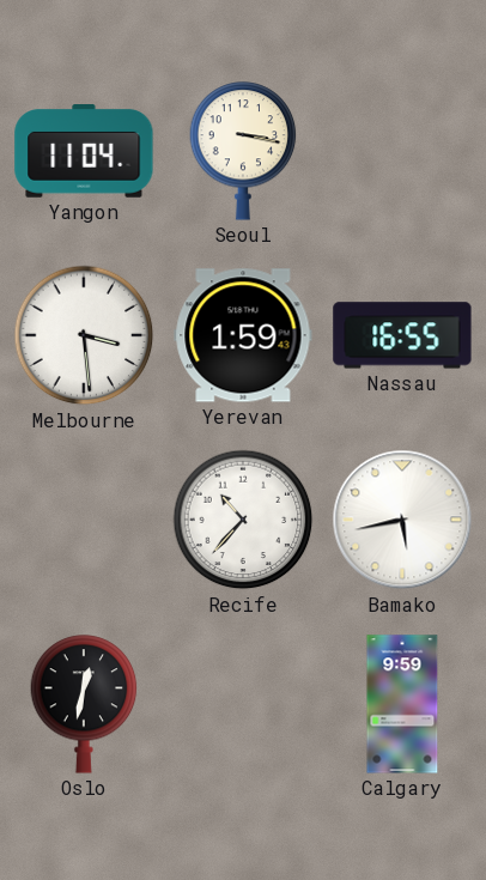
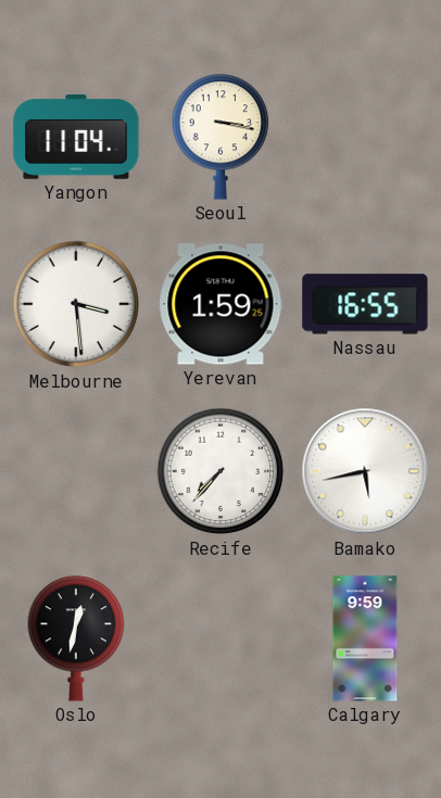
Yerevan: 1:59:43 -> 1:59:25 (220, 304)
Recife: 10:37 -> 7:37 (220, 471)
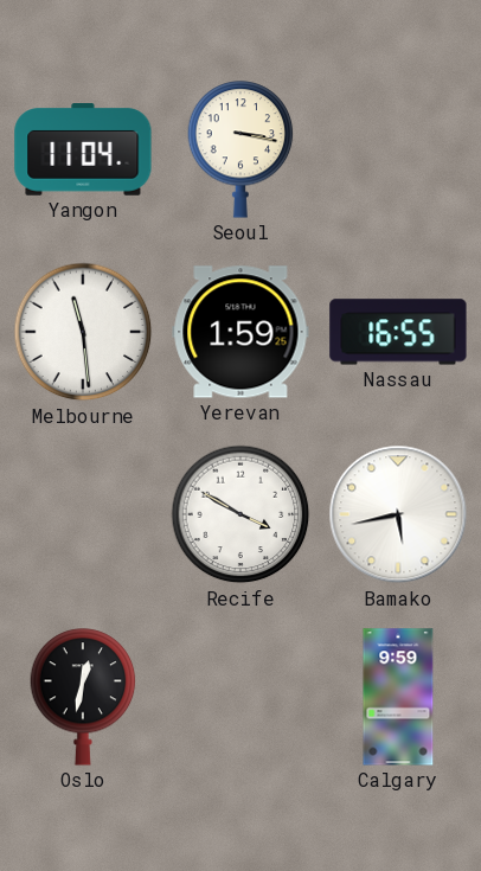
Melbourne: 3:29 -> 11:29 (83, 332)
Recife: 7:37 -> 3:50 (240, 514)
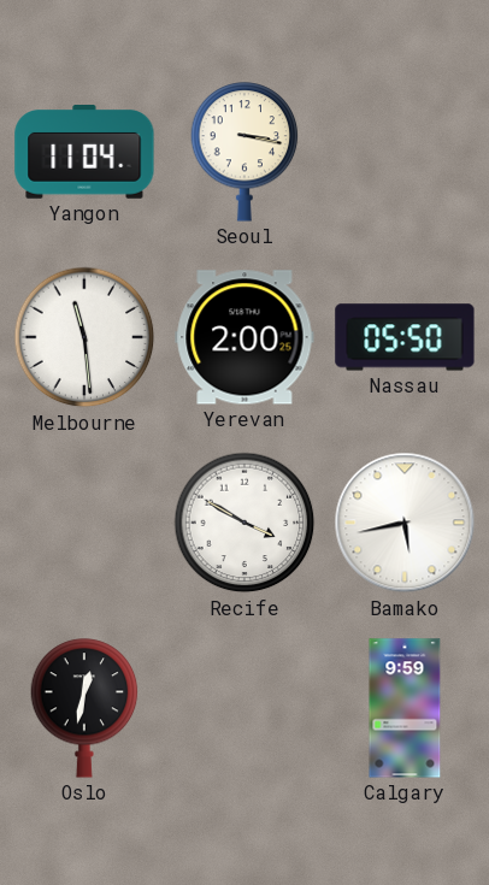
Yerevan: 1:59 -> 2:00 (244, 337)
Nassau: 16:55 -> 05:50 (405, 337)
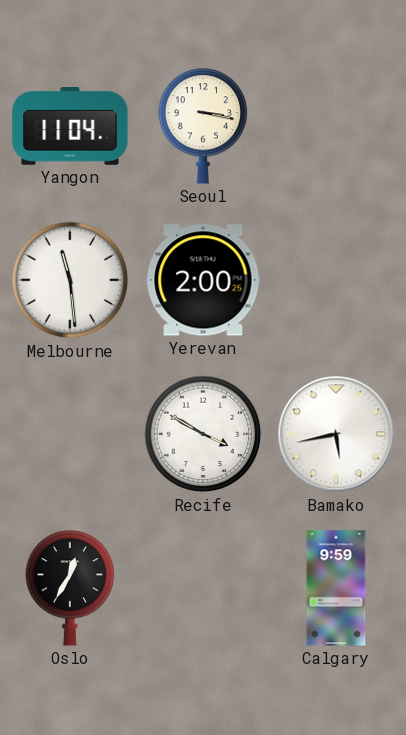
Nassau: 05:50 -> none (405, 337)
Oslo: 12:32 -> 12:35 (70, 588)
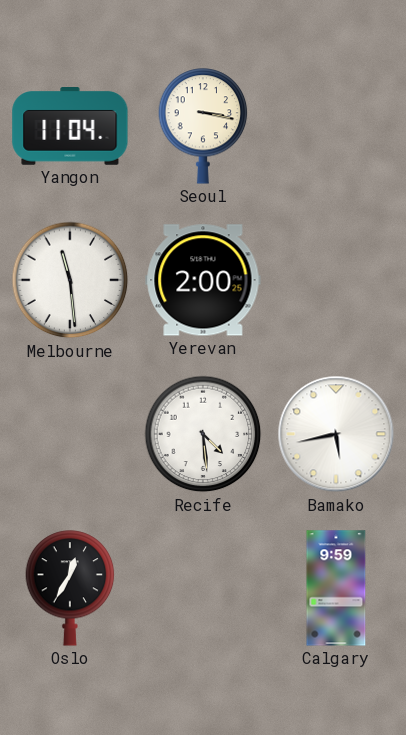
Recife: 3:50 -> 4:29 (203, 434)
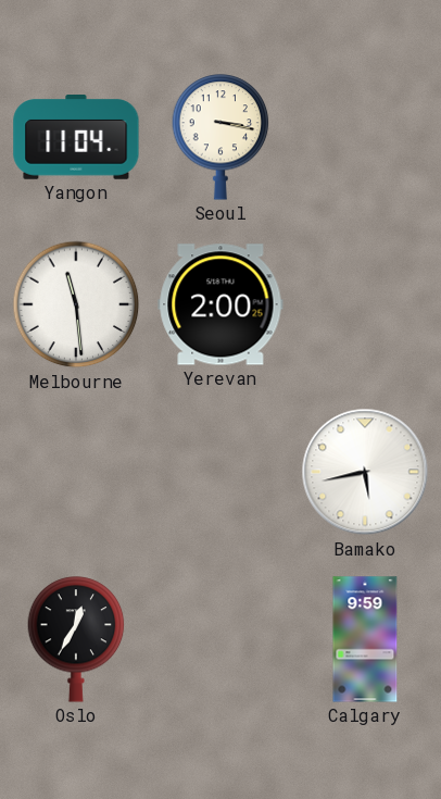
Recife: 4:29 -> none (203, 434)
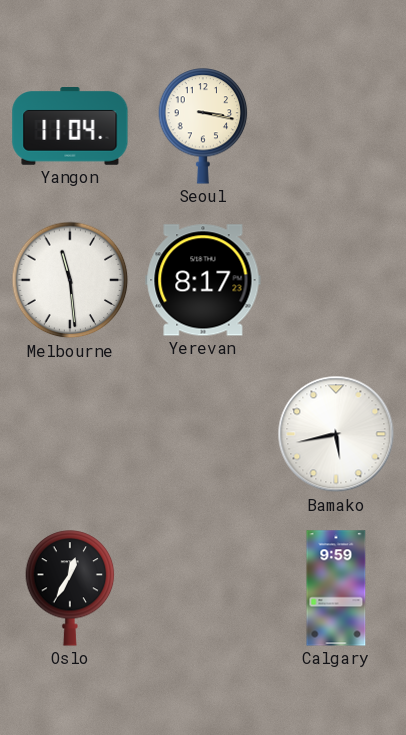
Yerevan: 2:00 -> 8:17 (203, 280)
